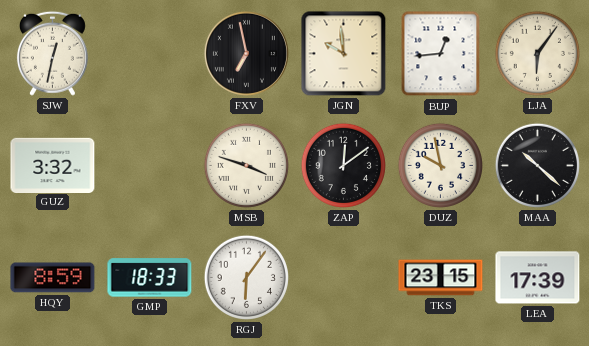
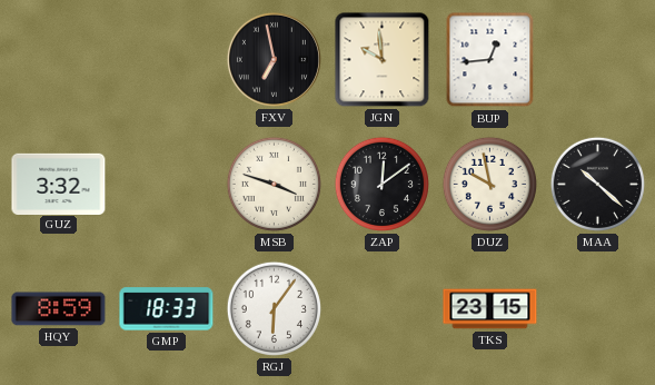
SJW: 12:32 -> none (52, 53)
LJA: 6:06 -> none (537, 53)
LEA: 17:39 -> none (538, 278)
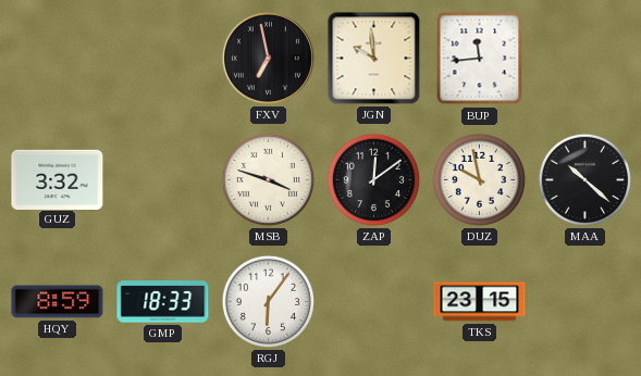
BUP: 12:44 -> 11:44 (480, 59)
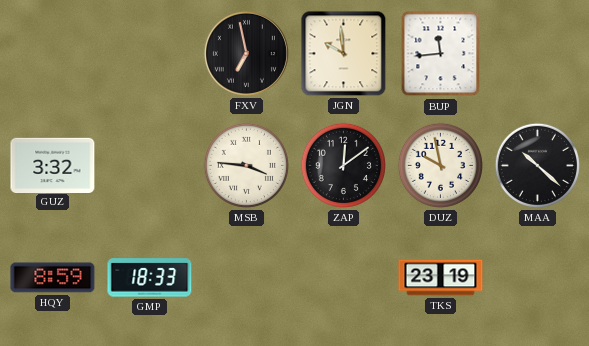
MSB: 3:48 -> 3:46 (246, 165)
RGJ: 6:06 -> none (268, 301)
TKS: 23:15 -> 23:19 (441, 278)
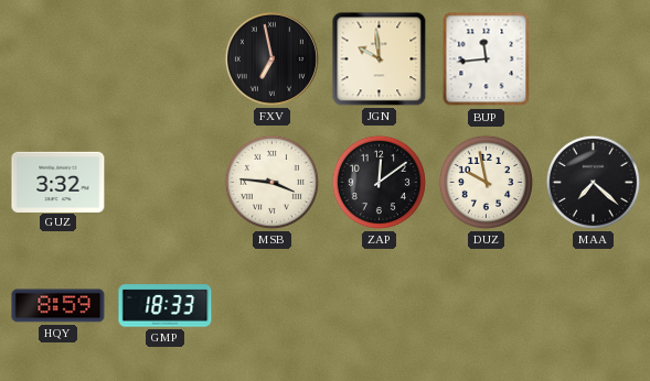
MAA: 10:22 -> 7:22 (593, 182)
TKS: 23:19 -> none (441, 278)
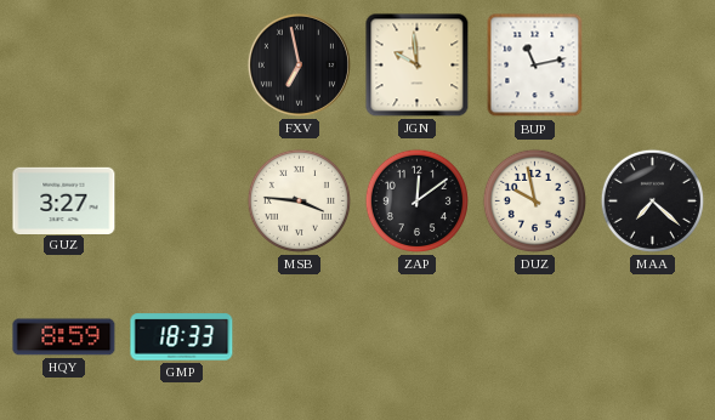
BUP: 11:44 -> 11:13 (535, 66)
GUZ: 3:32 -> 3:27 (64, 200)
